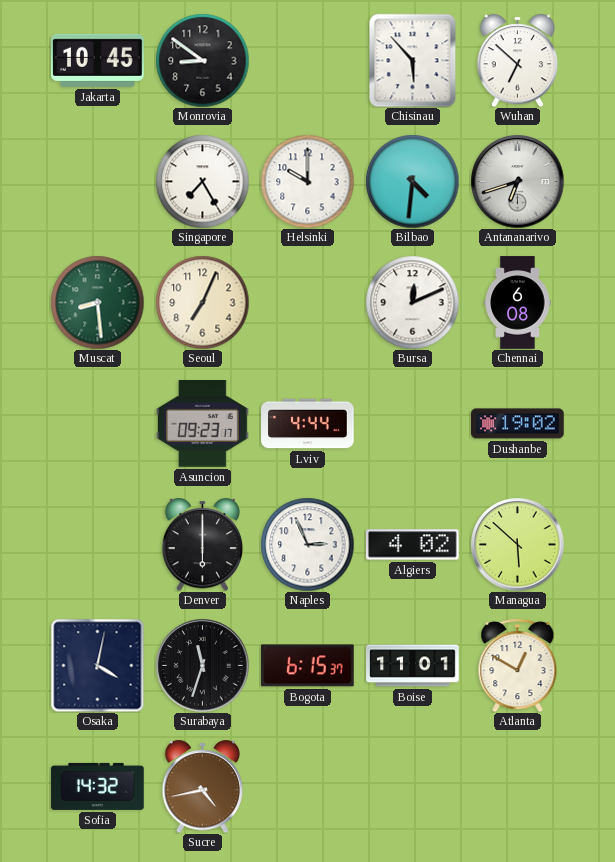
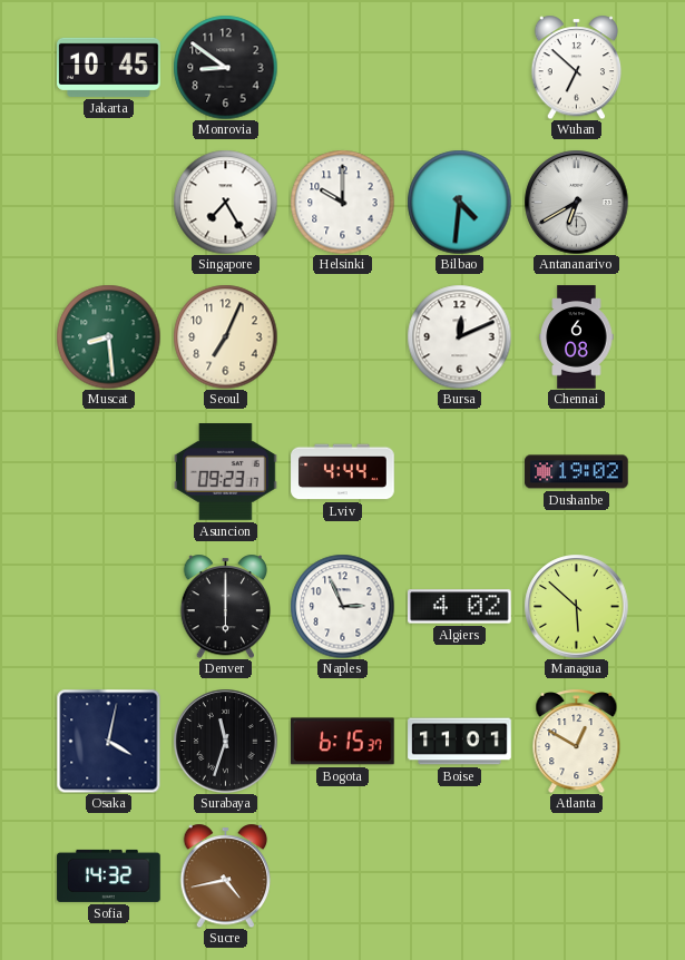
Chisinau: 5:53 -> none (413, 60)
Antananarivo: 6:42 -> 6:40 (576, 202)
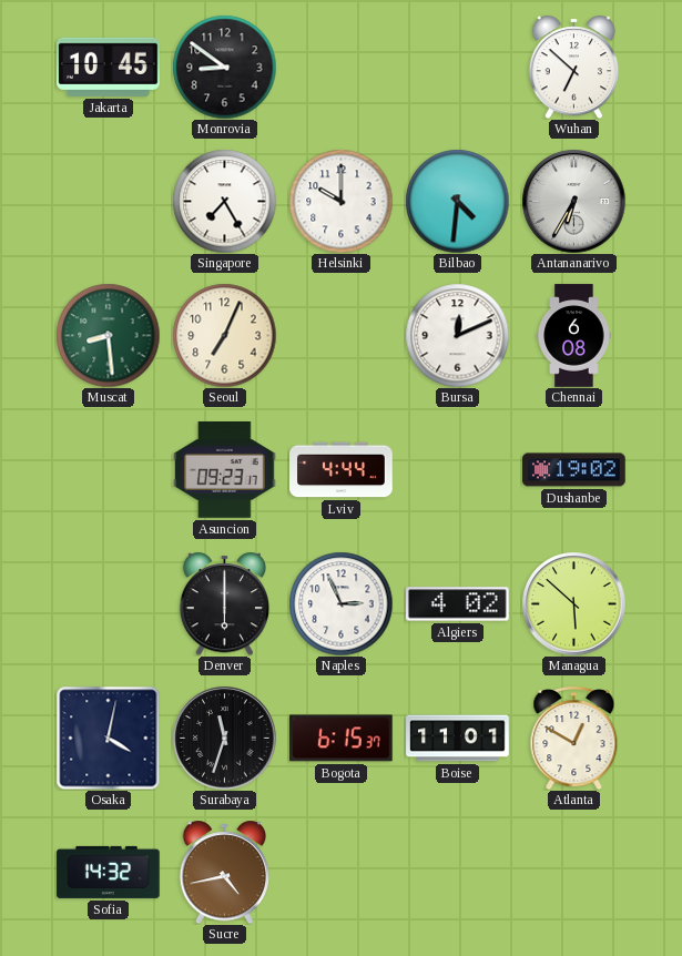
Antananarivo: 6:40 -> 6:35 (573, 201)
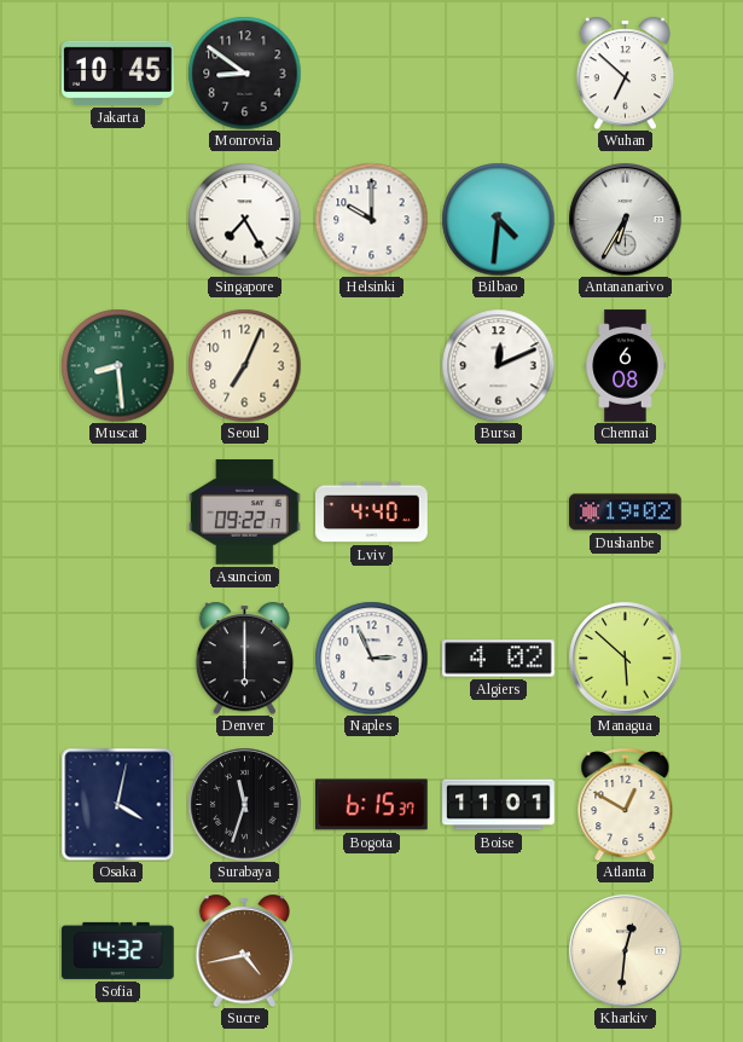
Asuncion: 09:23 -> 09:22 (245, 513)
Lviv: 4:44 -> 4:40 (372, 513)
Kharkiv: none -> 12:31 (625, 950)
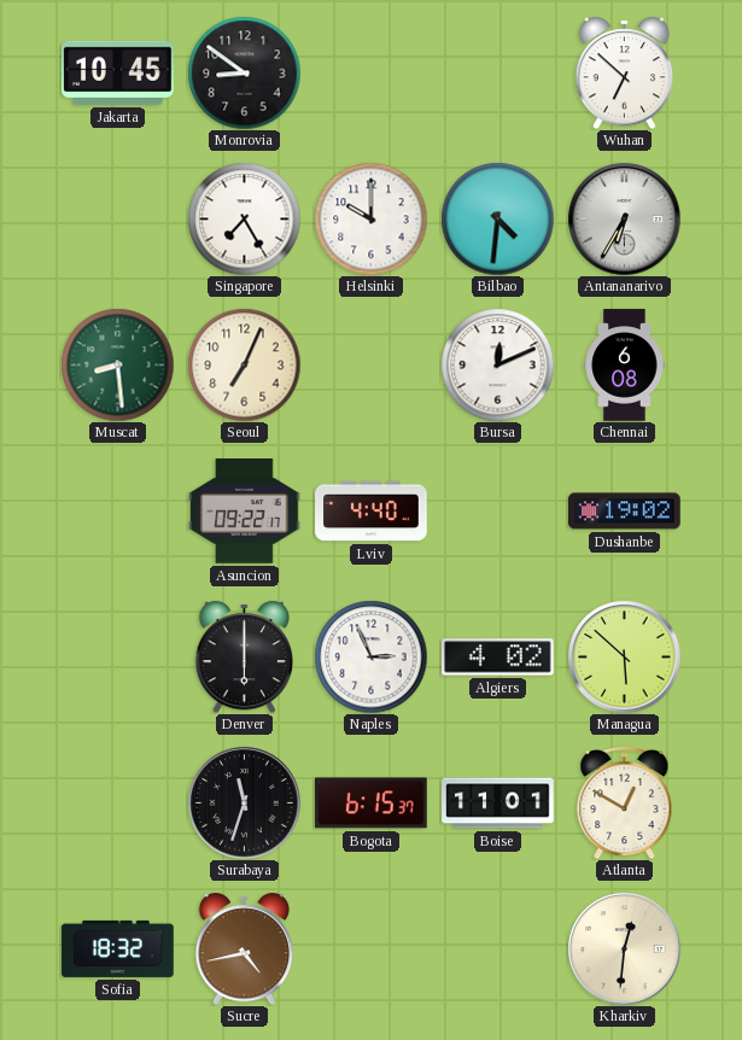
Osaka: 4:02 -> none (117, 804)
Sofia: 14:32 -> 18:32 (118, 948)
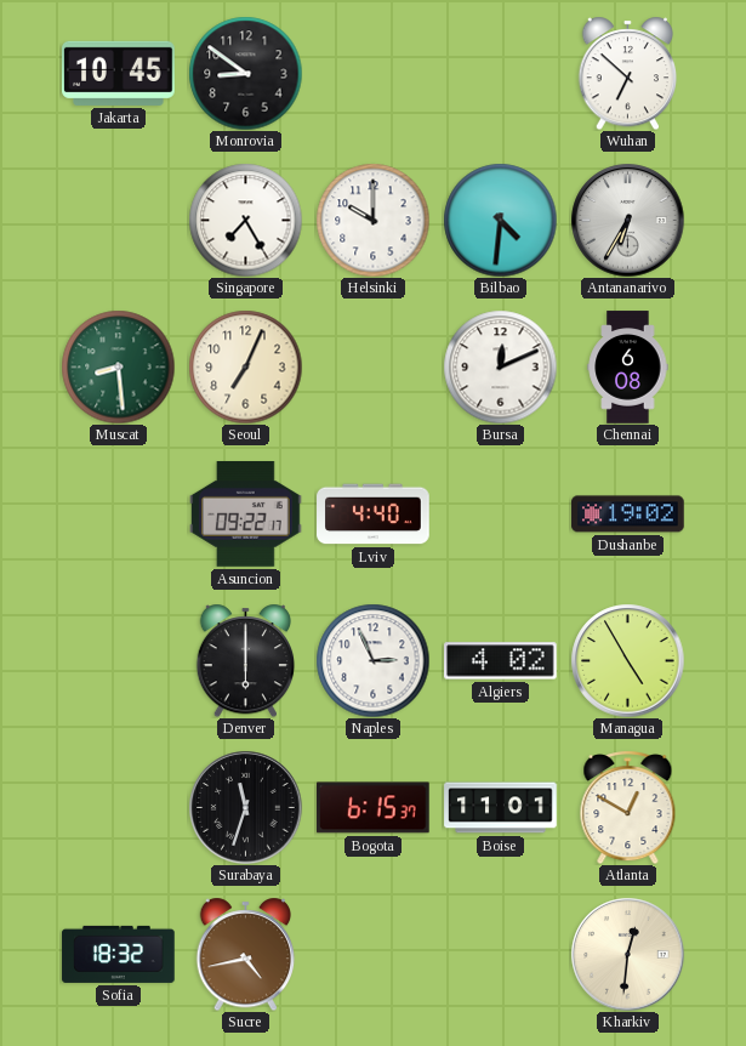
Managua: 5:52 -> 4:55 (627, 660)
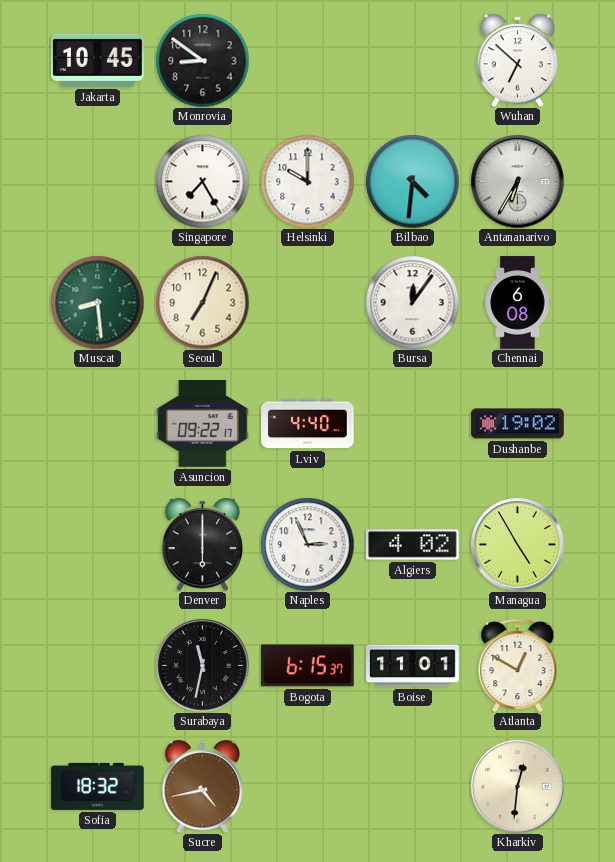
Bursa: 12:11 -> 12:06 (412, 302)
Surabaya: 11:33 -> 11:32 (202, 665)
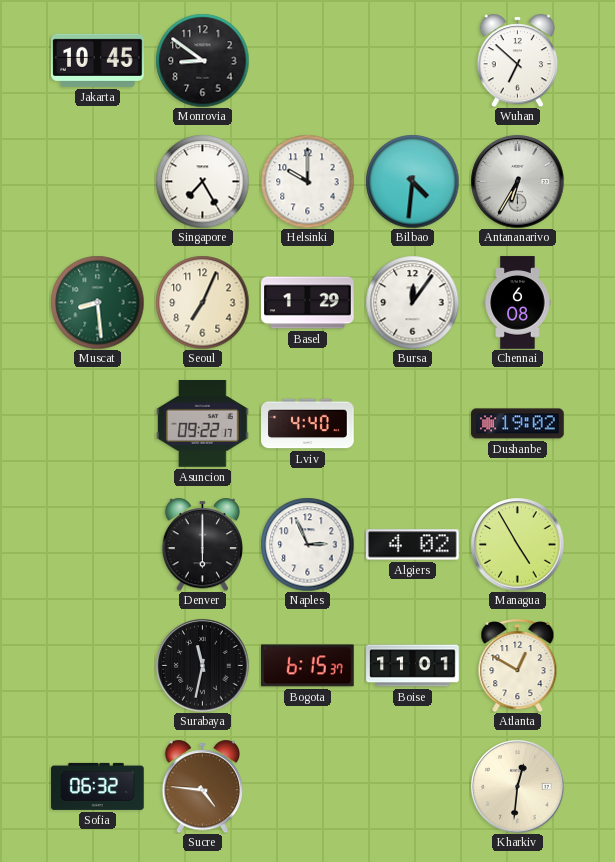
Basel: none -> 1:29 (308, 303)
Sofia: 18:32 -> 06:32 (98, 786)
Sucre: 4:43 -> 4:46 (203, 786)
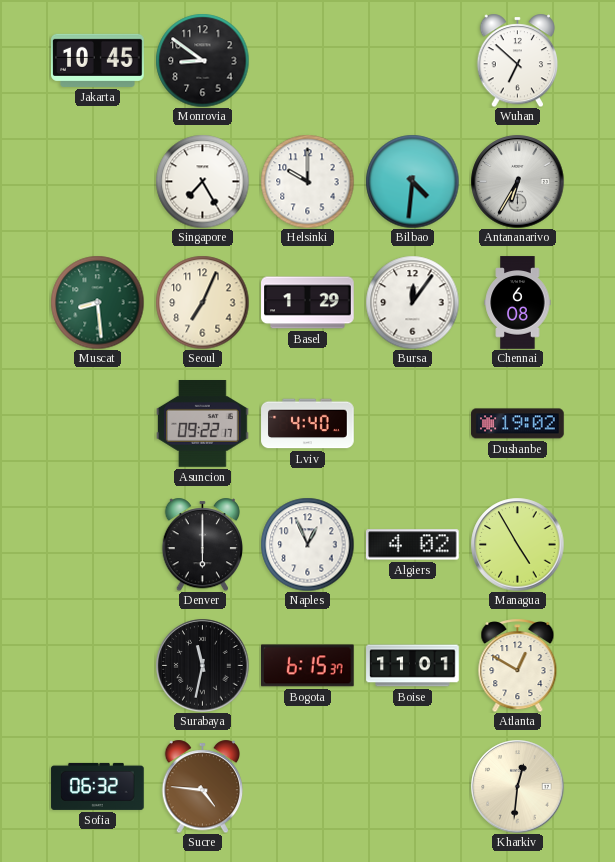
Naples: 2:56 -> 12:56 (307, 544)
